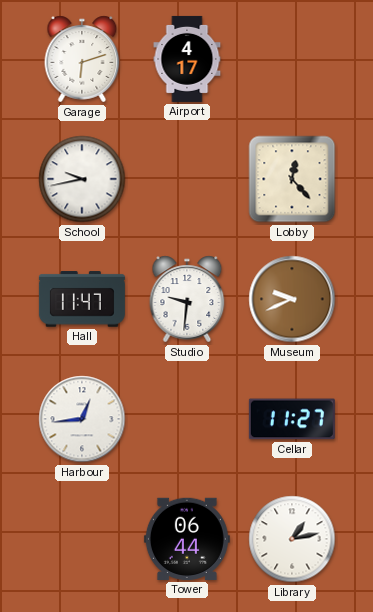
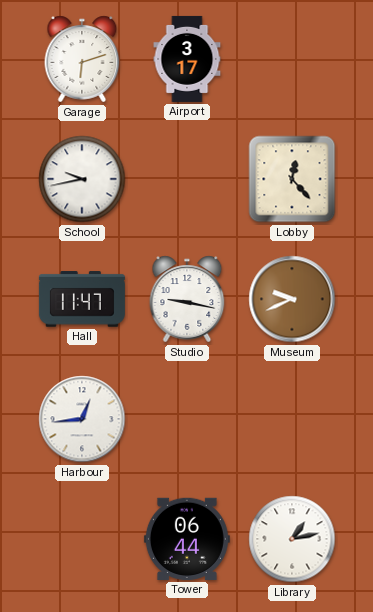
Airport: 4:17 -> 3:17 (187, 59)
Studio: 9:31 -> 9:17 (187, 299)
Cellar: 11:27 -> none (292, 419)
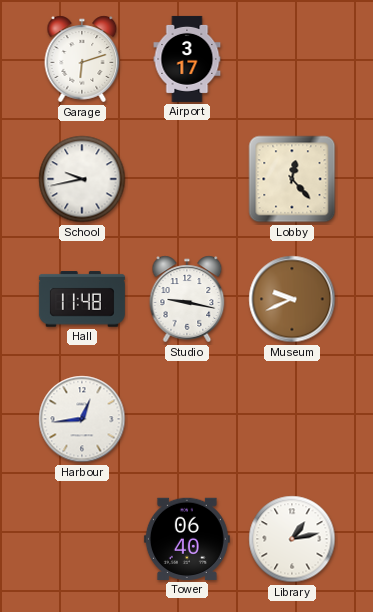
Hall: 11:47 -> 11:48 (82, 299)
Tower: 06:44 -> 06:40 (187, 539)
